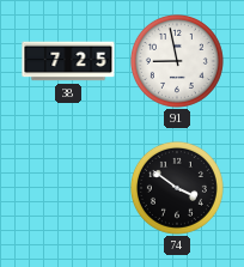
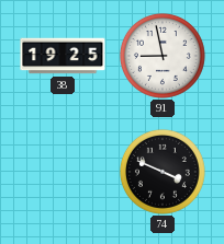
38: 7:25 -> 19:25 (63, 56)
74: 3:51 -> 3:49 (163, 172)
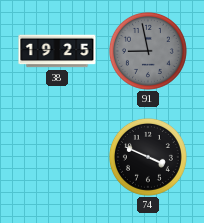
91 dial: white -> grey (148, 51)
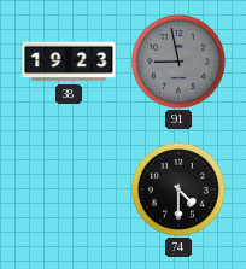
38: 19:25 -> 19:23 (69, 62)
74: 3:49 -> 4:30 (178, 189)
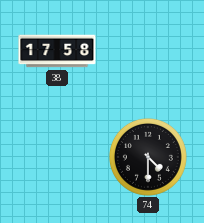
38: 19:23 -> 17:58 (57, 51)
91: 8:58 -> none (178, 62)
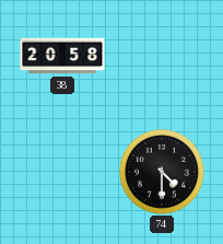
38: 17:58 -> 20:58 (62, 56)
